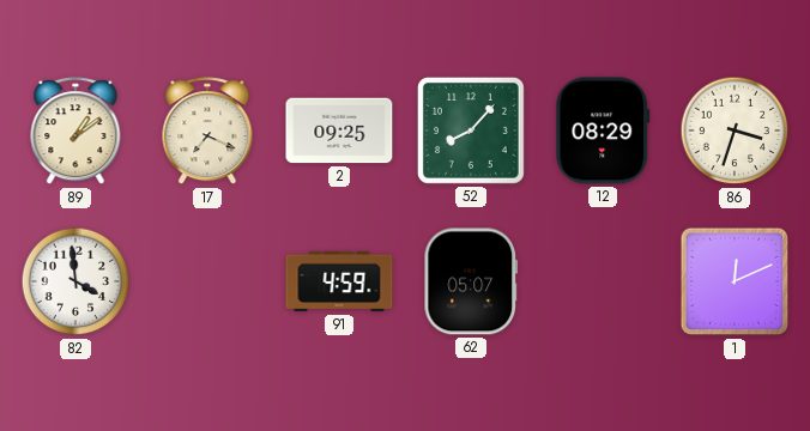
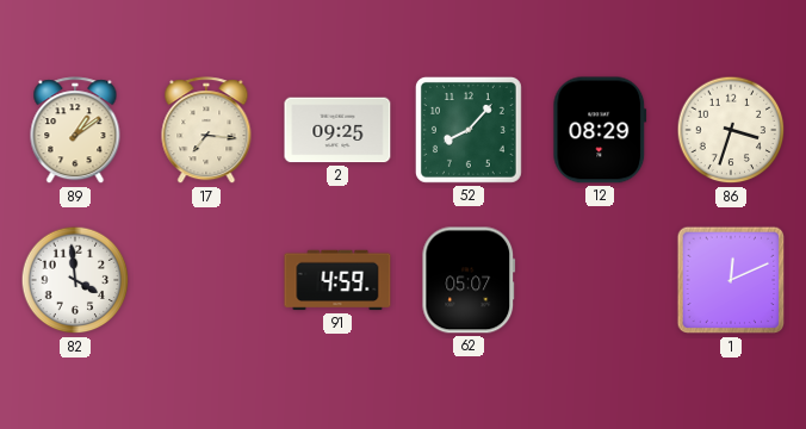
17: 7:19 -> 7:16 (206, 131)
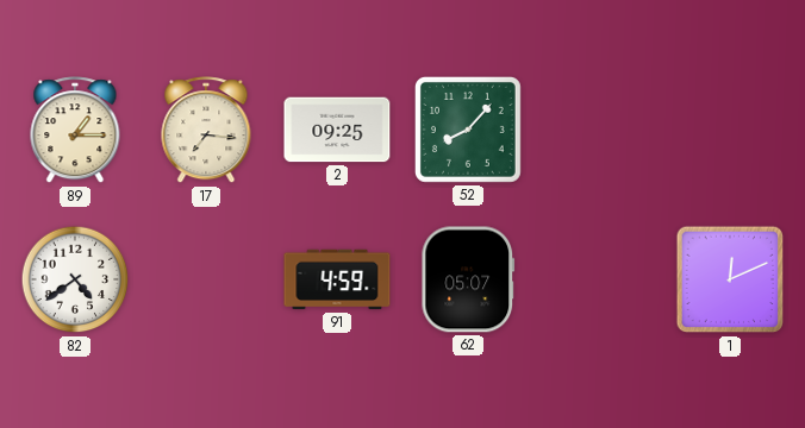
89: 1:09 -> 1:15 (75, 131)
12: 08:29 -> none (600, 130)
86: 3:33 -> none (731, 130)
82: 3:59 -> 4:39 (75, 279)
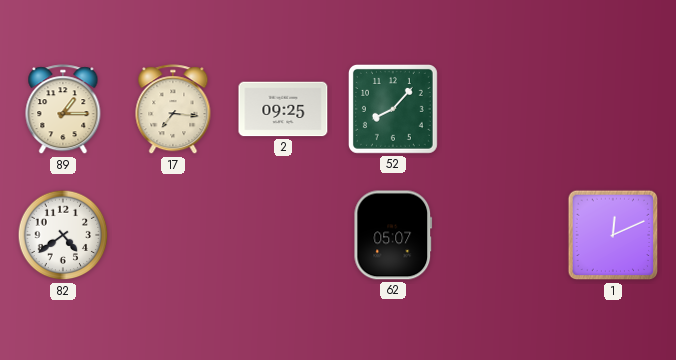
91: 4:59 -> none (337, 279)
